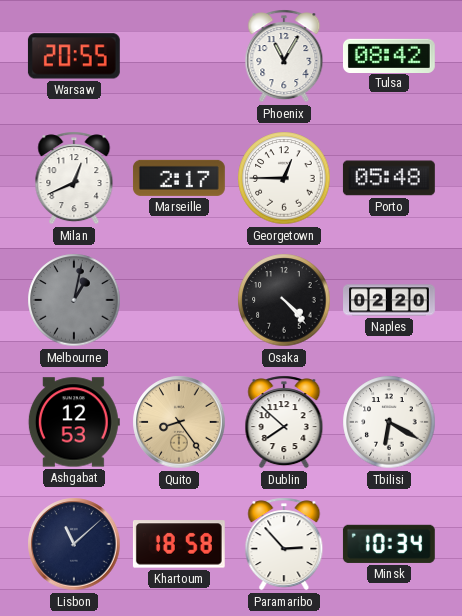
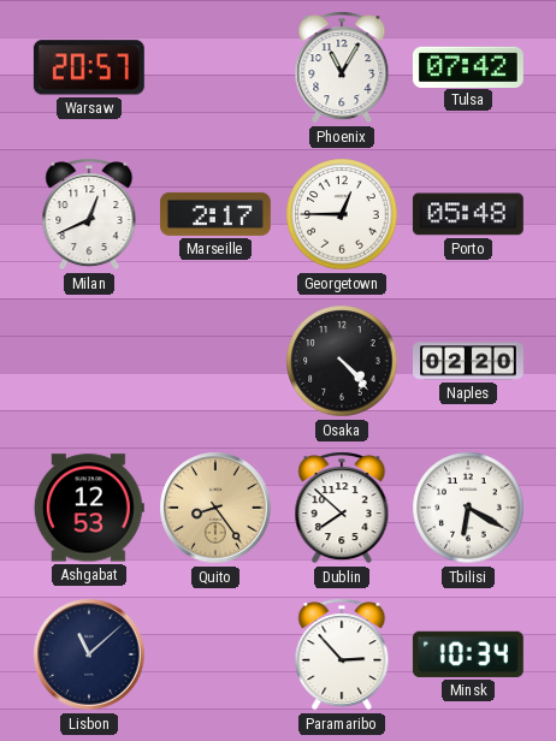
Warsaw: 20:55 -> 20:57 (89, 67)
Tulsa: 08:42 -> 07:42 (468, 66)
Melbourne: 1:02 -> none (74, 300)
Khartoum: 18:58 -> none (179, 544)
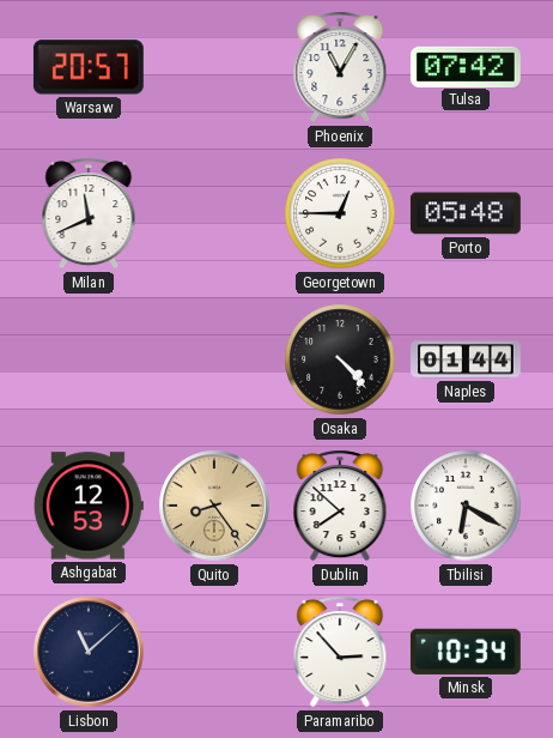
Milan: 12:41 -> 11:41 (89, 213)
Marseille: 2:17 -> none (215, 214)
Naples: 02:20 -> 01:44 (467, 359)
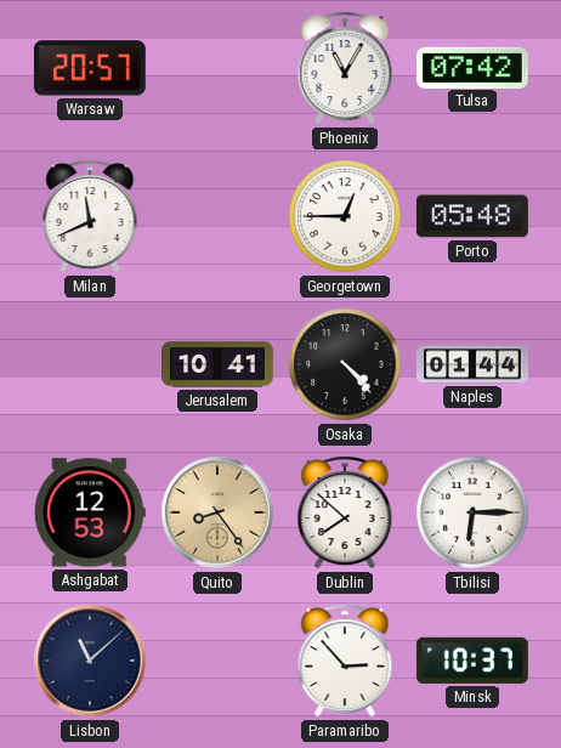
Jerusalem: none -> 10:41 (217, 364)
Tbilisi: 6:20 -> 6:15 (472, 512)
Minsk: 10:34 -> 10:37 (472, 661)
